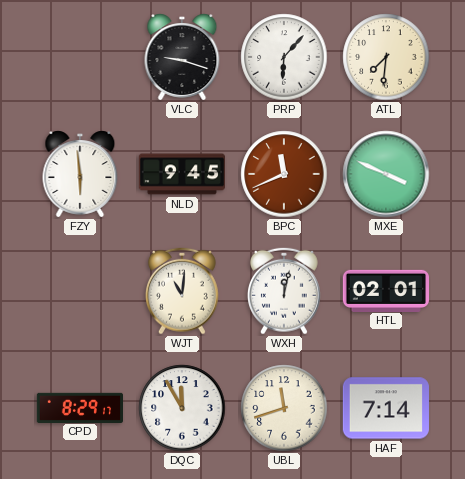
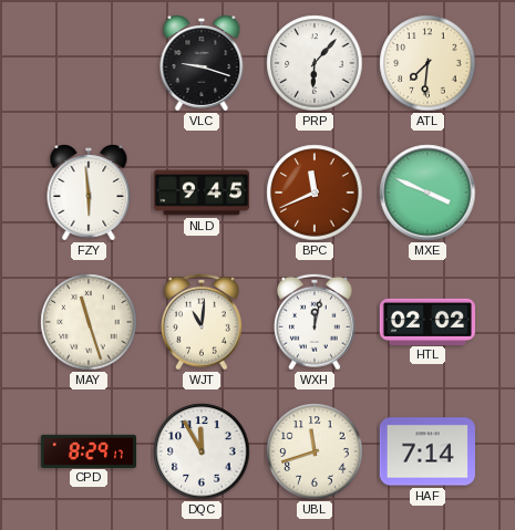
MAY: none -> 11:27 (89, 322)
HTL: 02:01 -> 02:02 (426, 321)
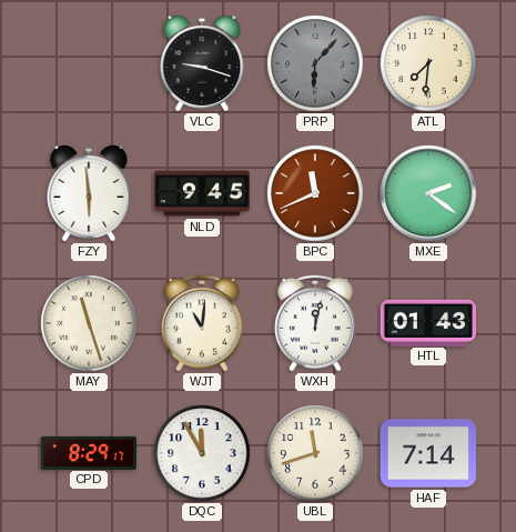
PRP dial: white -> grey (315, 63)
MXE: 3:49 -> 2:21 (428, 193)
HTL: 02:02 -> 01:43 (427, 322)
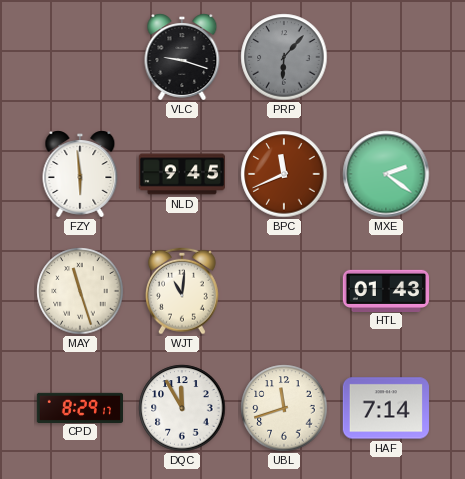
ATL: 7:31 -> none (428, 63)
WXH: 12:02 -> none (315, 323)
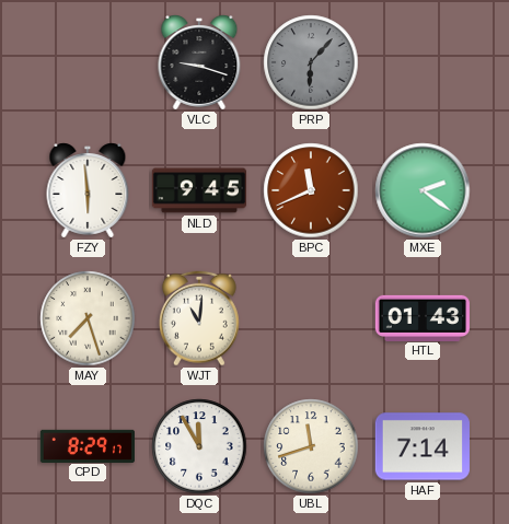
MAY: 11:27 -> 7:27 (88, 318)
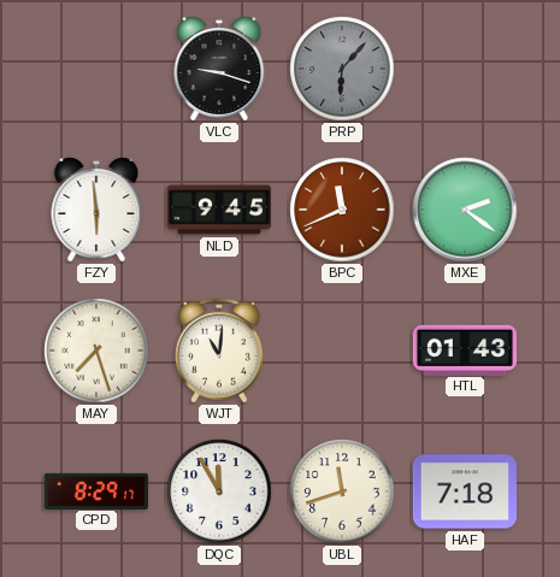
HAF: 7:14 -> 7:18 (465, 491)
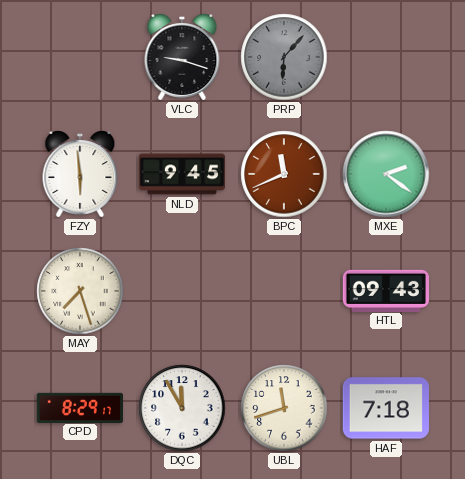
WJT: 11:01 -> none (219, 351)
HTL: 01:43 -> 09:43 (385, 290)
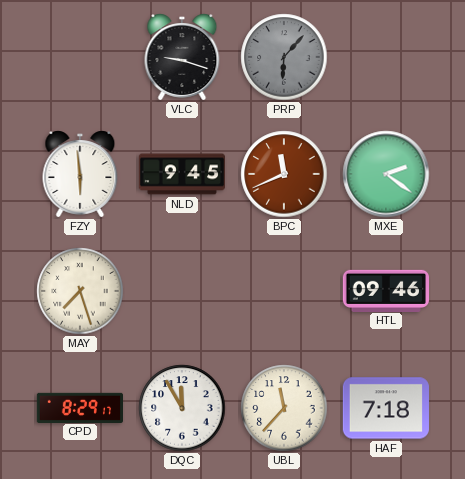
HTL: 09:43 -> 09:46 (385, 290)
UBL: 11:42 -> 11:37 (284, 408)
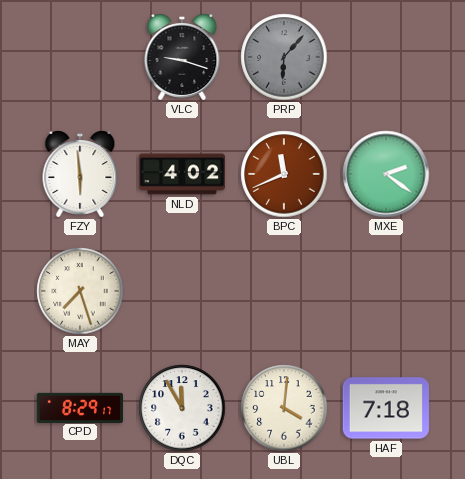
NLD: 9:45 -> 4:02 (181, 174)
HTL: 09:46 -> none (385, 290)
UBL: 11:37 -> 4:01 (284, 408)
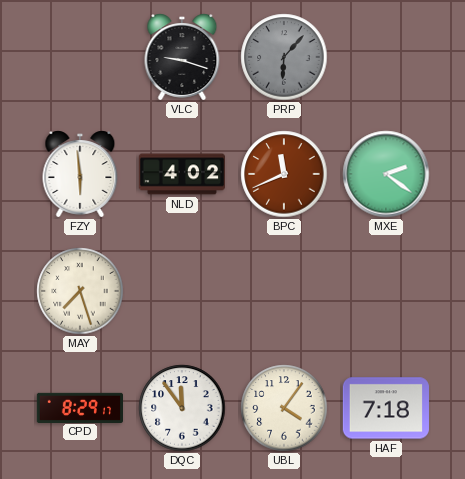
DQC: 11:55 -> 11:54 (182, 408)
UBL: 4:01 -> 4:06 (284, 408)
